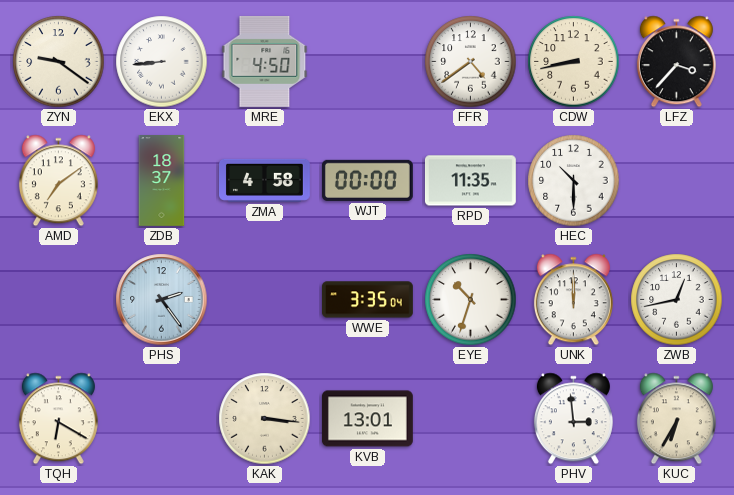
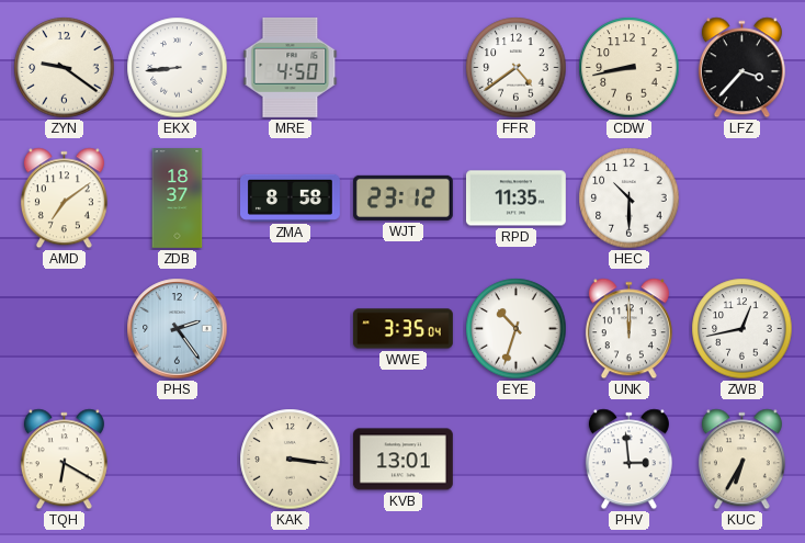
ZMA: 4:58 -> 8:58 (291, 197)
WJT: 00:00 -> 23:12 (402, 197)
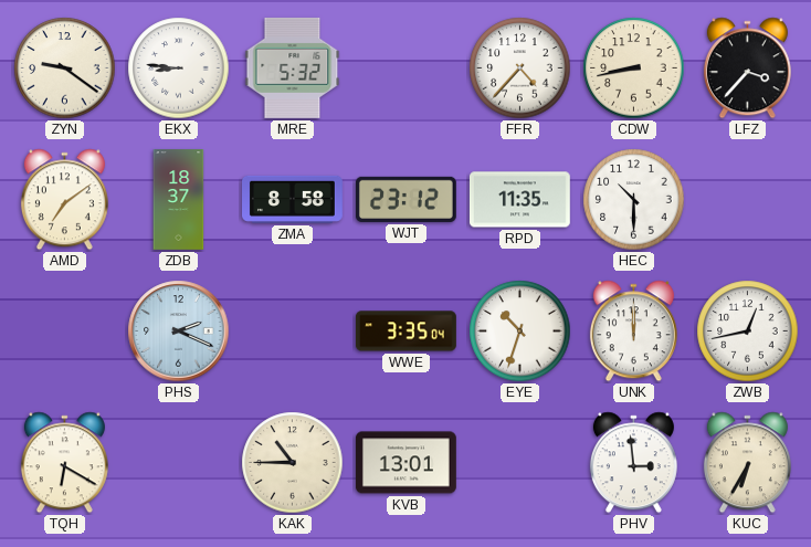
EKX: 8:44 -> 8:46 (179, 69)
MRE: 4:50 -> 5:32 (293, 67)
FFR: 4:39 -> 4:37 (520, 69)
PHS: 2:24 -> 2:19 (179, 332)
KAK: 3:16 -> 10:45 (293, 463)
